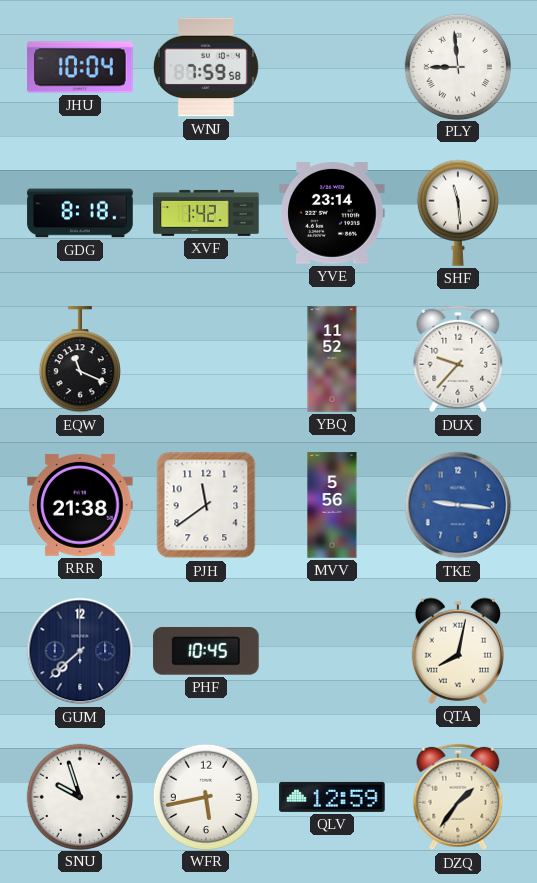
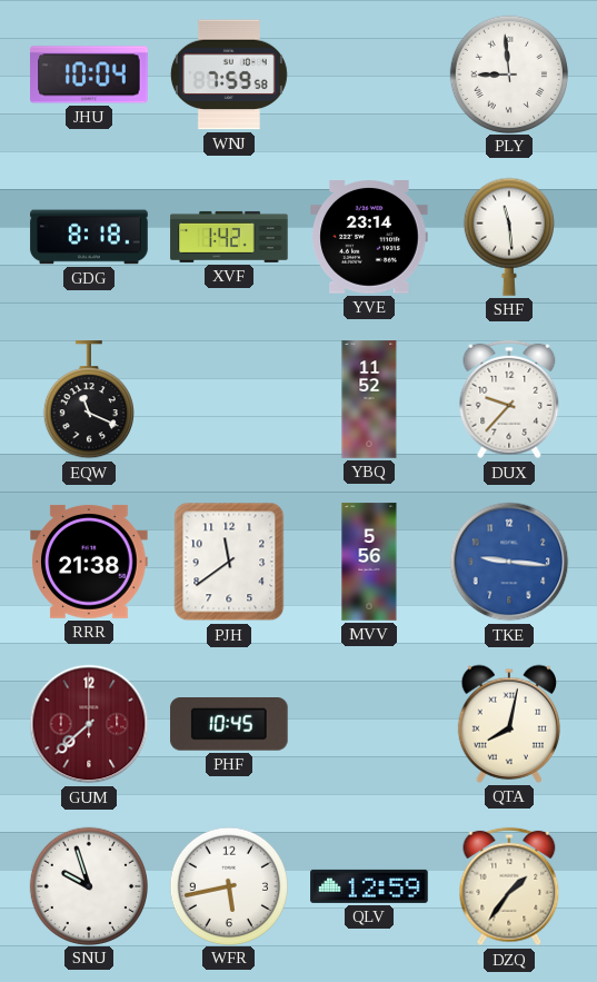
GUM dial: navy -> burgundy (89, 724)
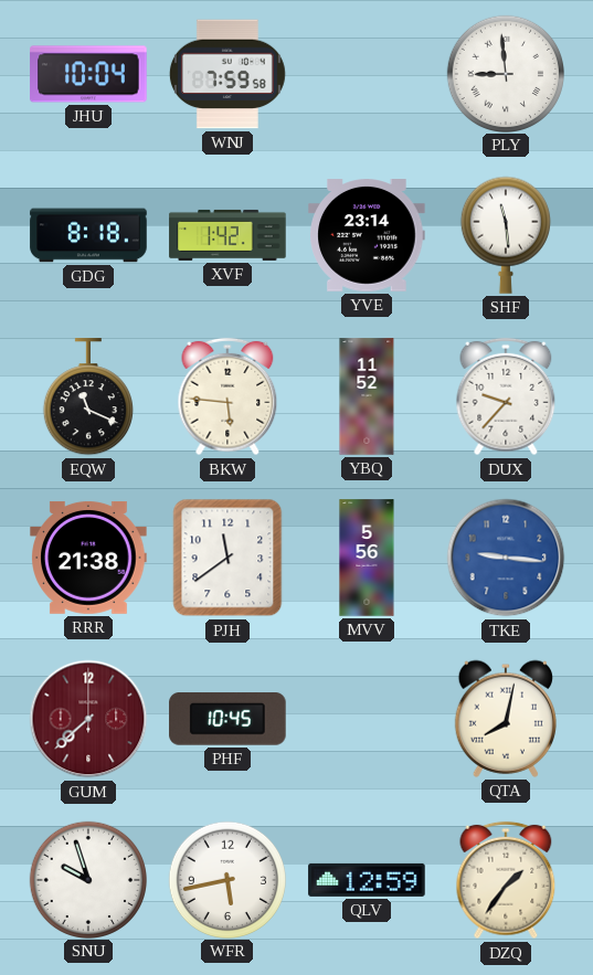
BKW: none -> 5:46 (227, 396)
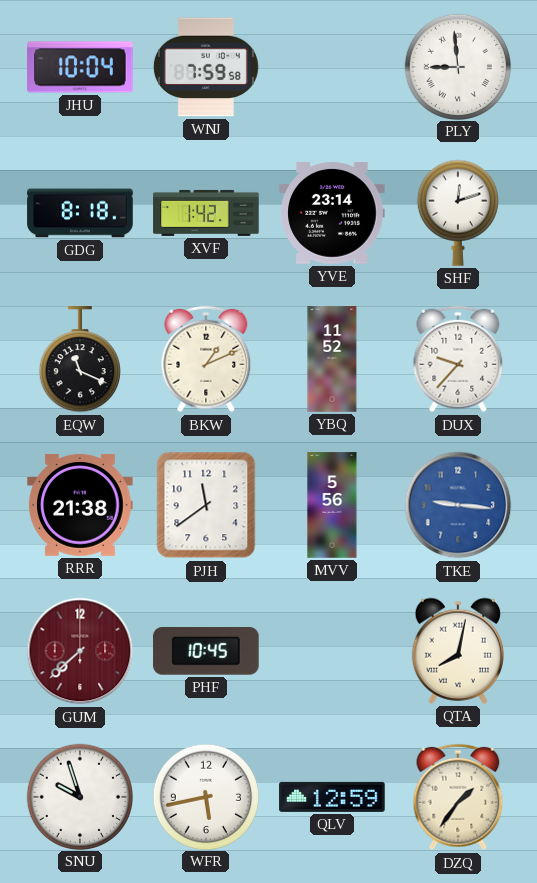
SHF: 11:29 -> 12:12 (458, 213)
BKW: 5:46 -> 1:11 (206, 359)
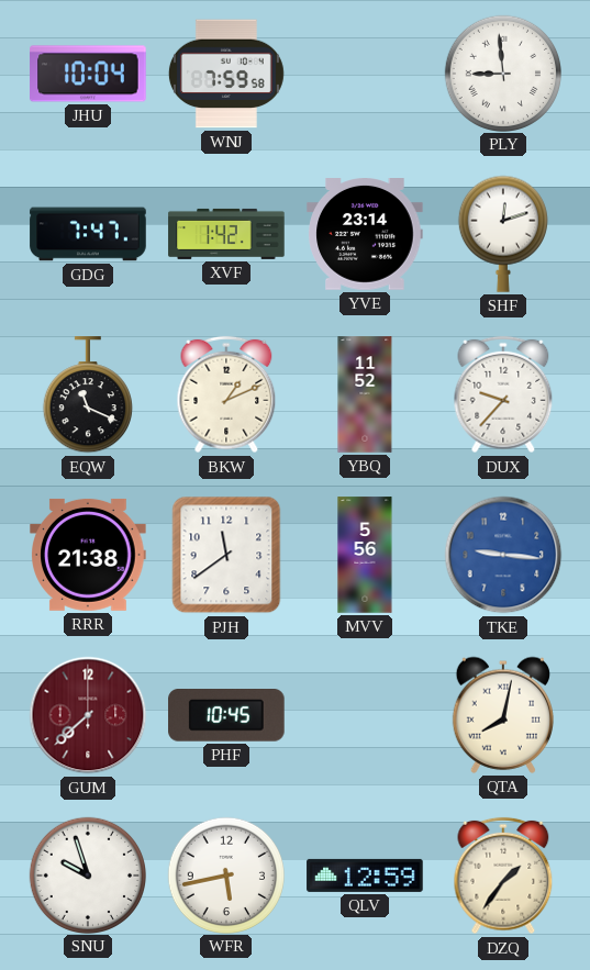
GDG: 8:18 -> 7:47 (88, 234)
